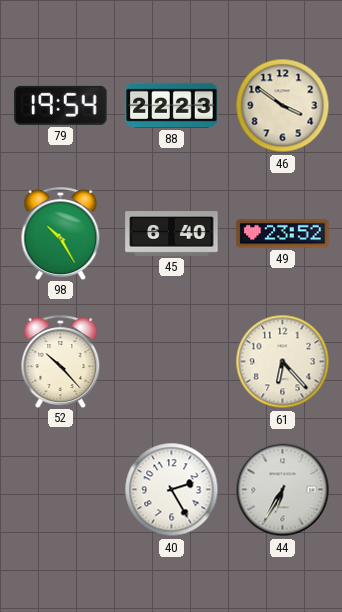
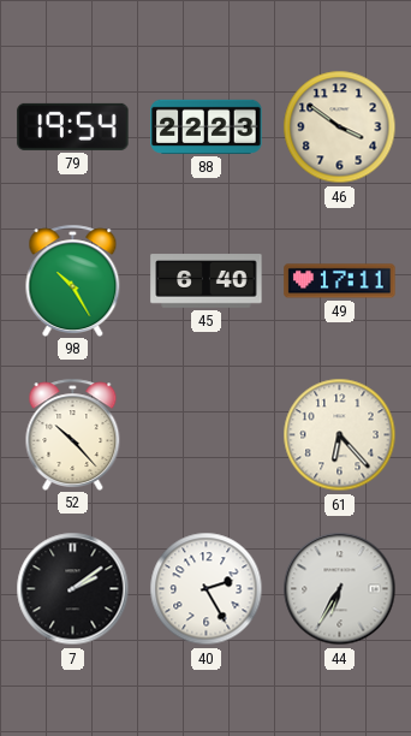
49: 23:52 -> 17:11 (340, 281)
7: none -> 2:09 (73, 589)
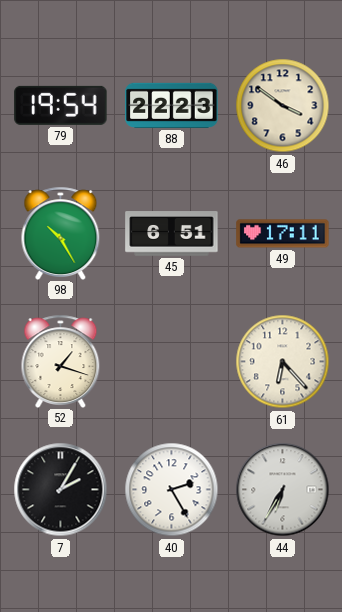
45: 6:40 -> 6:51 (172, 234)
52: 10:23 -> 1:18 (61, 361)
7: 2:09 -> 2:05 (61, 490)
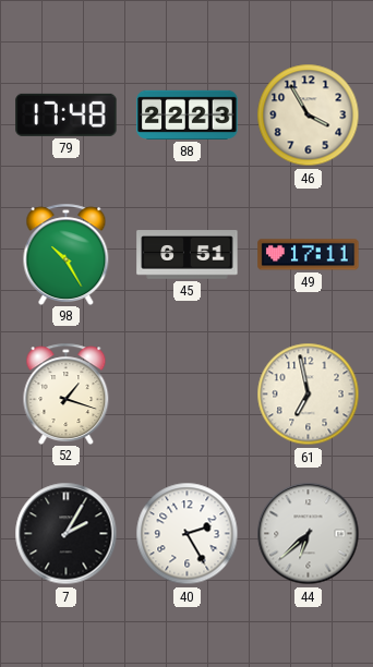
79: 19:54 -> 17:48 (67, 114)
46: 3:51 -> 3:55 (309, 116)
61: 6:23 -> 6:58 (309, 395)
44: 6:35 -> 6:38 (309, 534)
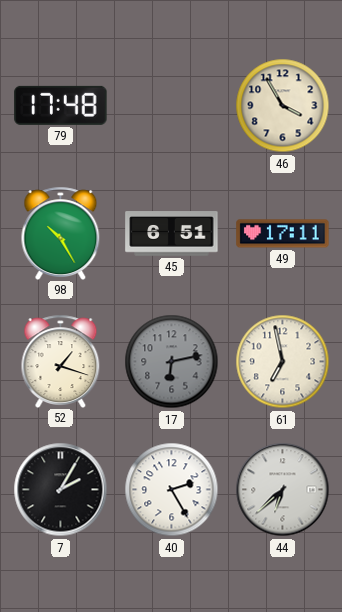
88: 22:23 -> none (188, 114)
17: none -> 6:13 (172, 362)
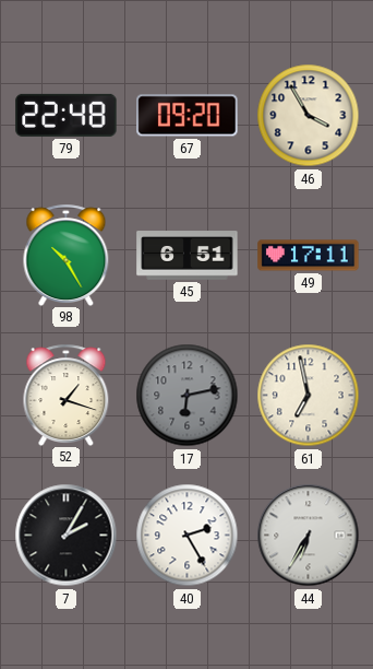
79: 17:48 -> 22:48 (67, 115)
67: none -> 09:20 (188, 116)
44: 6:38 -> 6:35 (309, 536)
